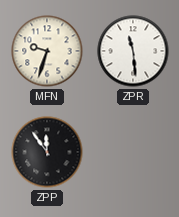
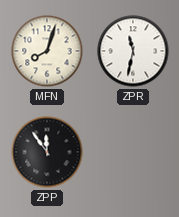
MFN: 9:33 -> 8:03 (47, 51)
ZPR: 11:29 -> 11:32 (133, 51)
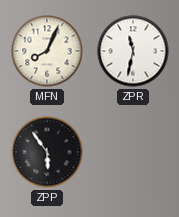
MFN: 8:03 -> 8:04 (47, 51)
ZPP: 11:54 -> 5:54 (47, 152)
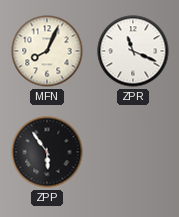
ZPR: 11:32 -> 11:19 (133, 51)
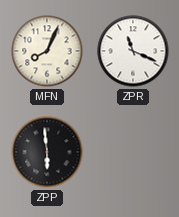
ZPP: 5:54 -> 5:59 (47, 152)
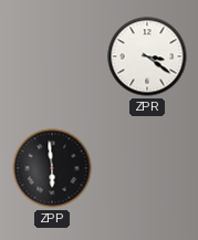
MFN: 8:04 -> none (47, 51)
ZPR: 11:19 -> 3:21 (147, 56)
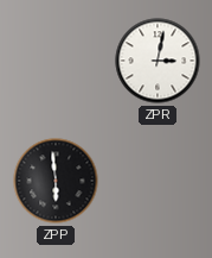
ZPR: 3:21 -> 3:02 (158, 61)
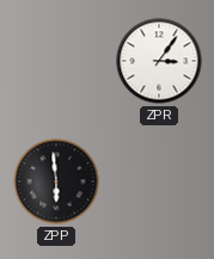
ZPR: 3:02 -> 3:06 (159, 61)
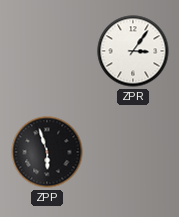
ZPP: 5:59 -> 5:57 (47, 152)
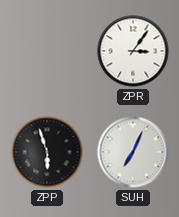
SUH: none -> 7:04 (133, 152)
